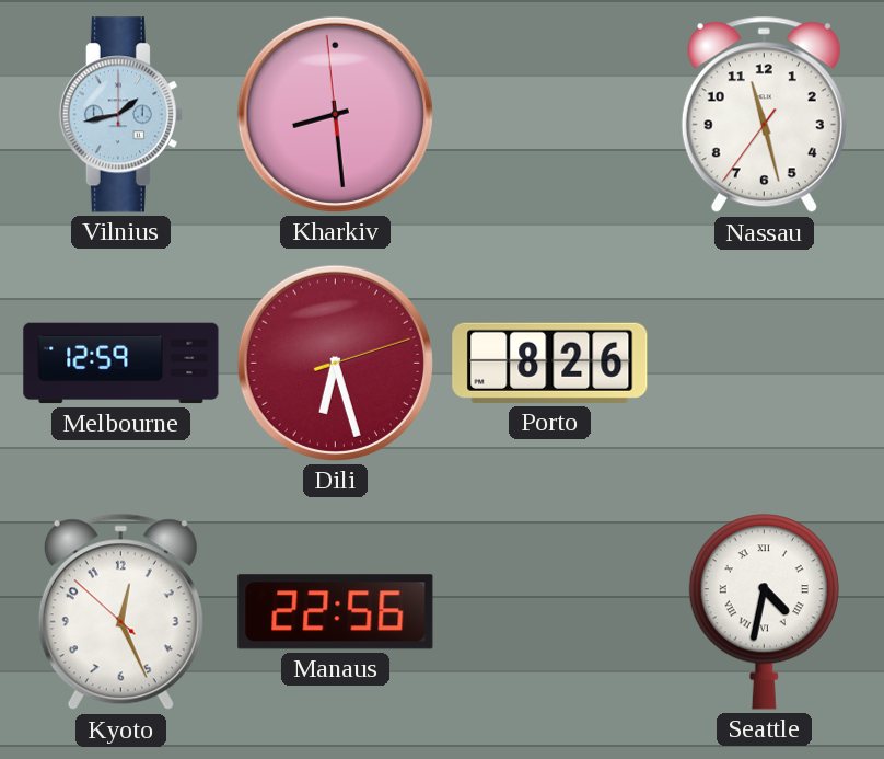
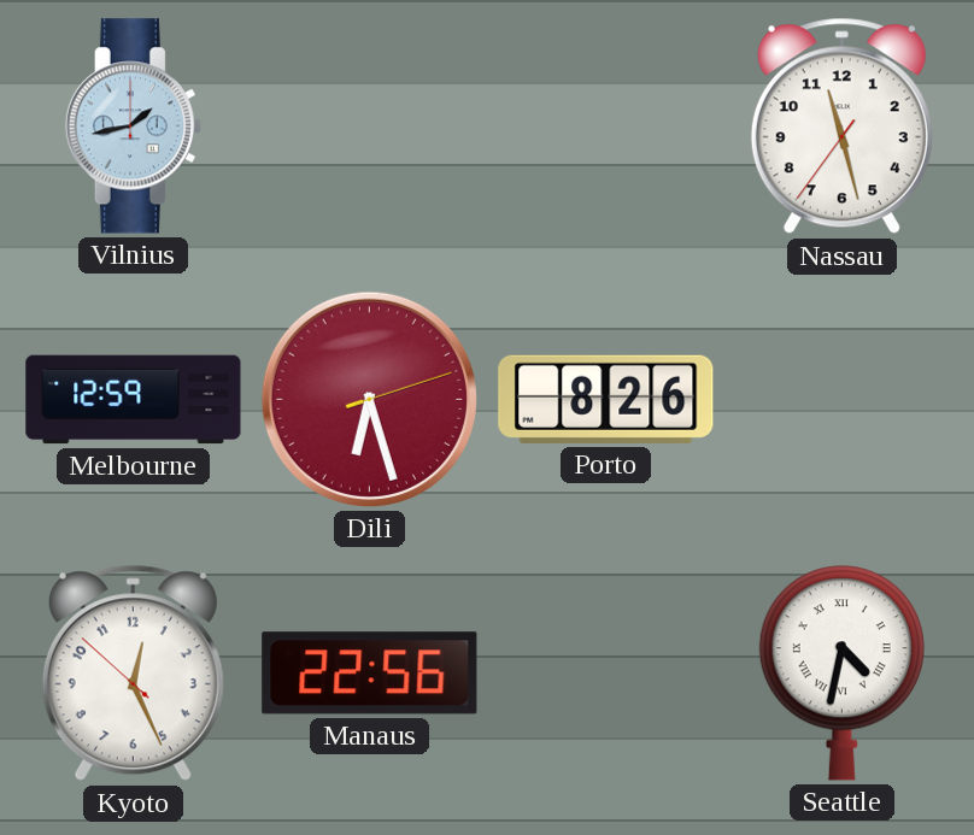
Kharkiv: 8:28 -> none (335, 114)
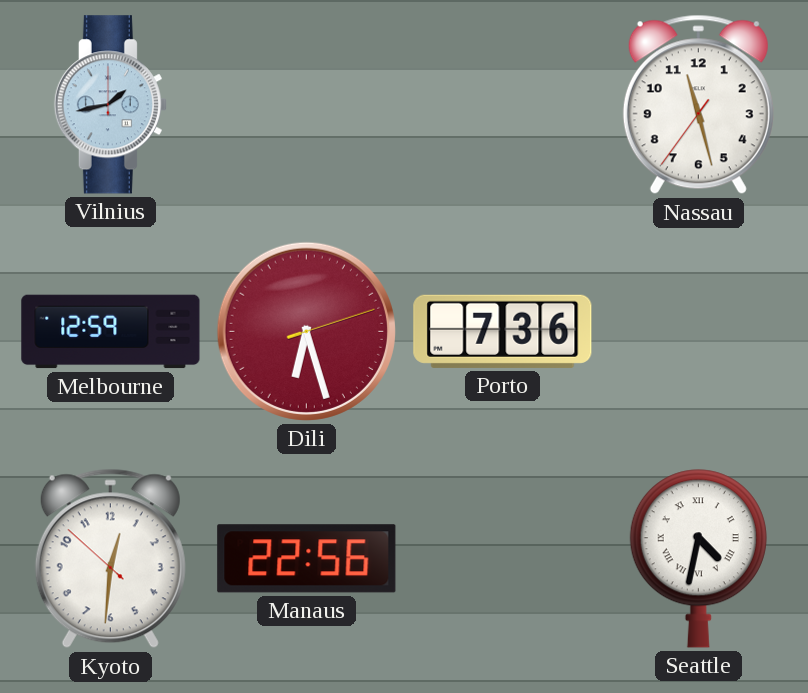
Porto: 8:26 -> 7:36 (503, 331)
Kyoto: 12:25 -> 12:30 (110, 559)
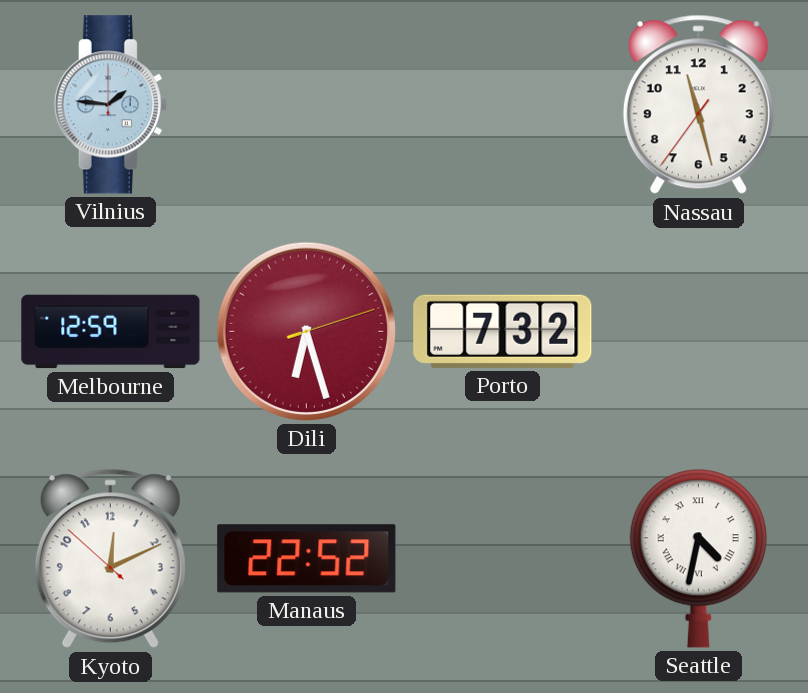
Vilnius: 1:43 -> 1:46 (110, 105)
Porto: 7:36 -> 7:32 (503, 331)
Kyoto: 12:30 -> 12:10 (110, 559)
Manaus: 22:56 -> 22:52 (307, 559)
